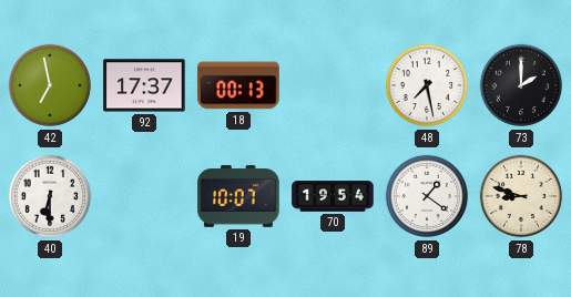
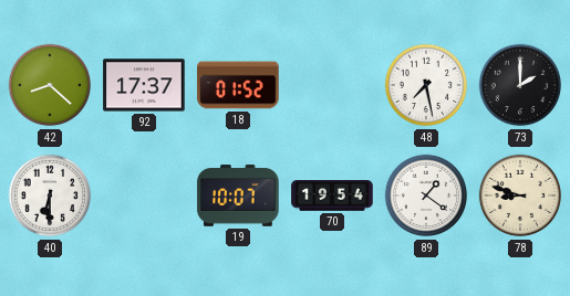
42: 6:58 -> 8:22 (50, 85)
18: 00:13 -> 01:52 (238, 85)
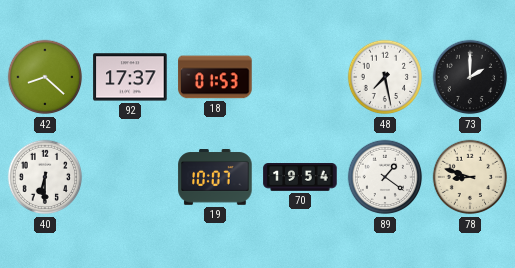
18: 01:52 -> 01:53 (215, 77)
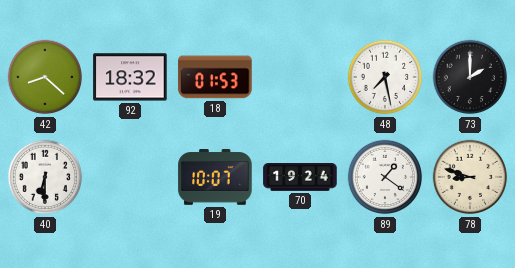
92: 17:37 -> 18:32 (130, 77)
70: 19:54 -> 19:24 (300, 177)
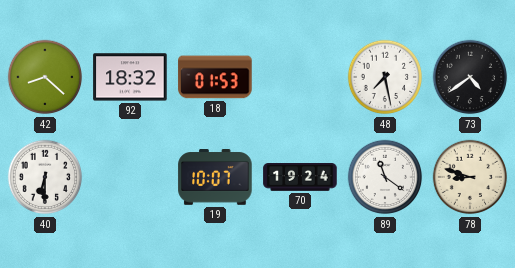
73: 2:00 -> 4:39 (470, 77)
89: 1:21 -> 11:21 (385, 177)
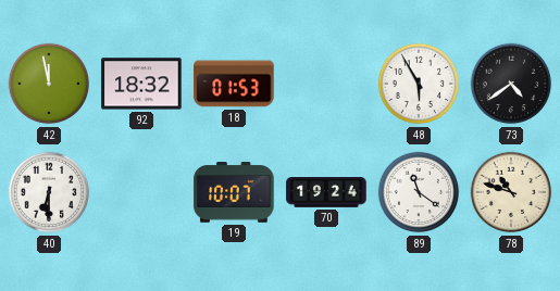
42: 8:22 -> 11:58 (49, 84)
48: 7:28 -> 5:55 (419, 84)
78: 8:48 -> 10:48 (511, 192)
